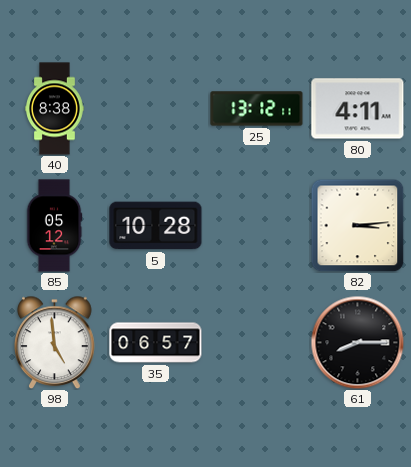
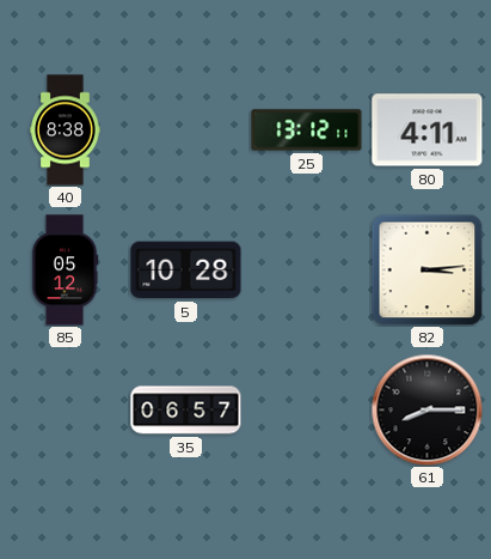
98: 4:59 -> none (55, 342)
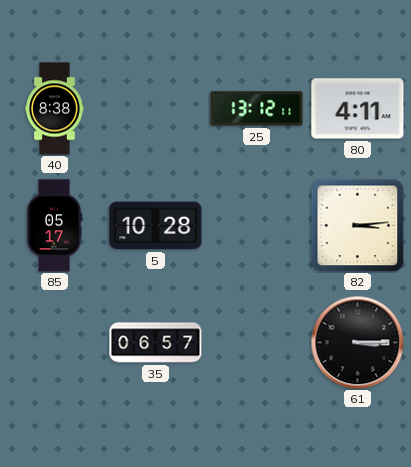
85: 05:12 -> 05:17 (54, 226)
61: 8:15 -> 3:15 (357, 342)
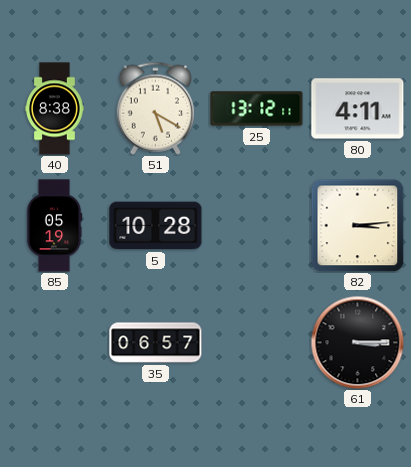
51: none -> 5:20 (155, 108)
85: 05:17 -> 05:19 (54, 226)
